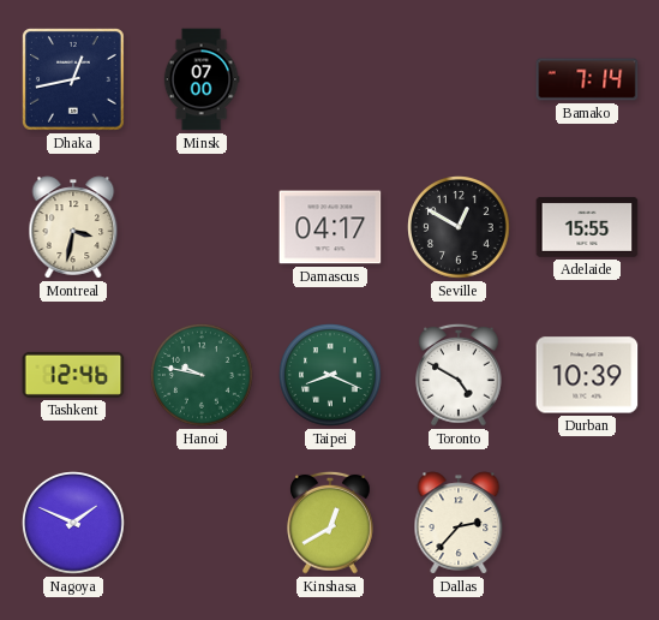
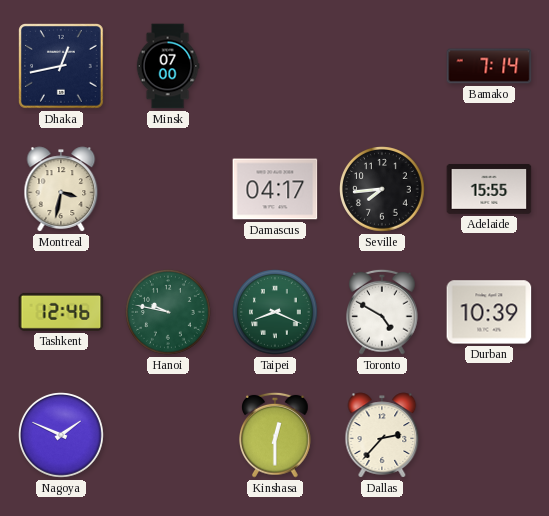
Seville: 12:50 -> 7:44 (382, 189)
Kinshasa: 12:40 -> 12:30 (276, 435)
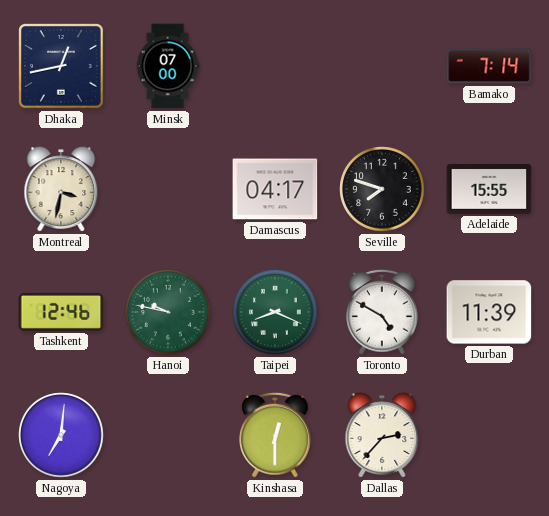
Seville: 7:44 -> 7:48 (382, 189)
Durban: 10:39 -> 11:39 (489, 312)
Nagoya: 1:49 -> 7:01 (61, 435)
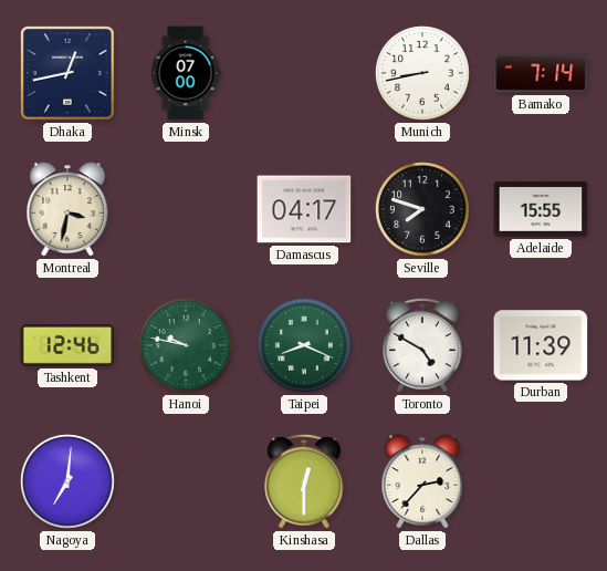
Munich: none -> 8:43 (422, 73)
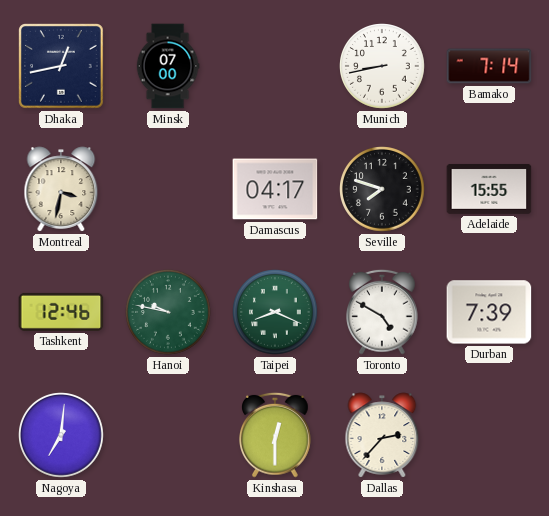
Durban: 11:39 -> 7:39 (489, 312)
